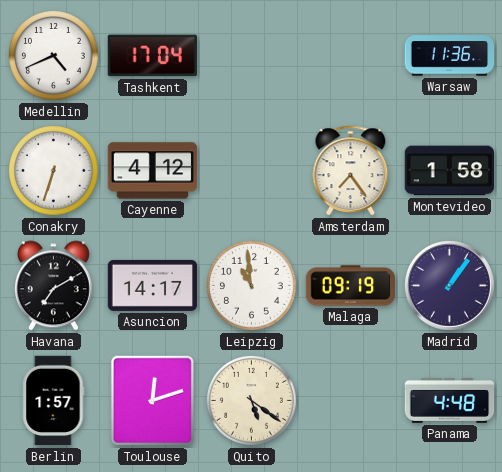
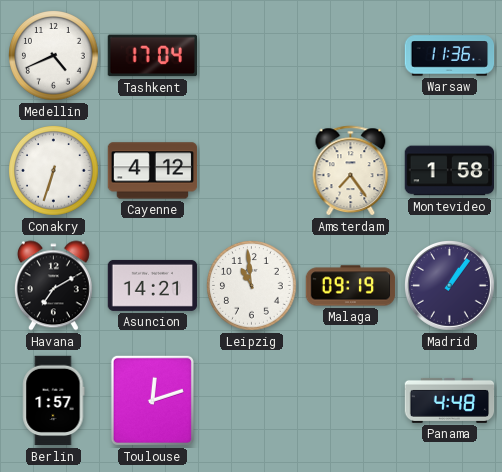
Asuncion: 14:17 -> 14:21 (153, 285)
Quito: 5:21 -> none (252, 401)
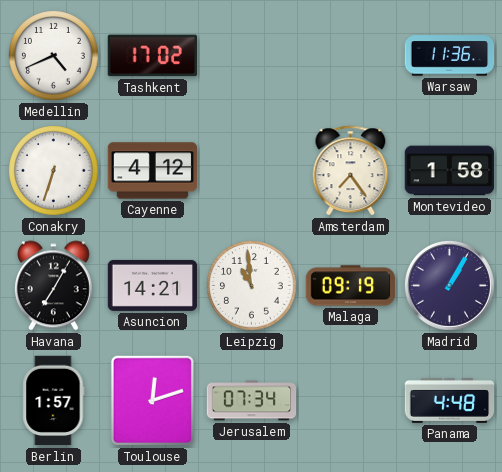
Tashkent: 17:04 -> 17:02 (152, 56)
Havana: 7:10 -> 7:05 (53, 286)
Madrid: 1:06 -> 1:05 (450, 286)
Jerusalem: none -> 07:34 (252, 401)
